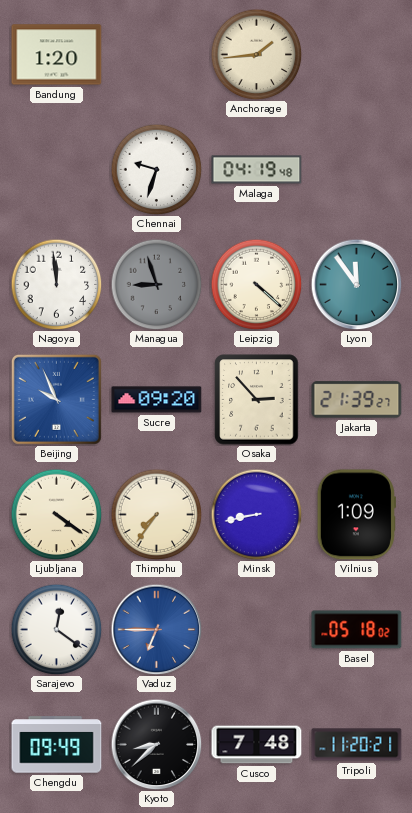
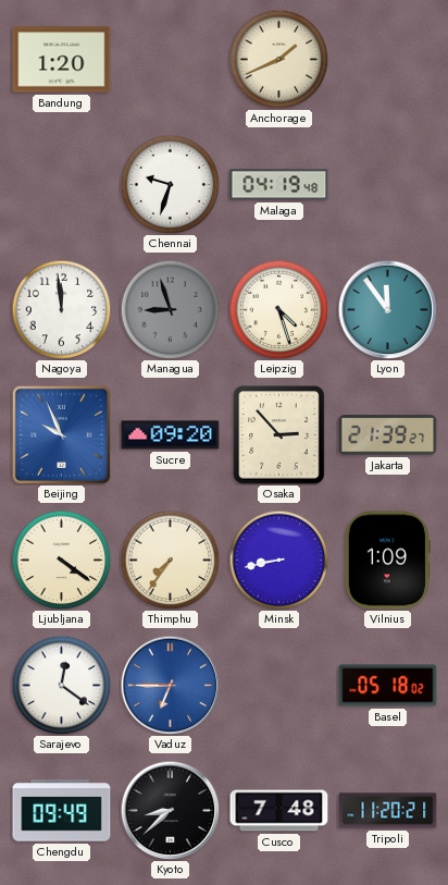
Anchorage: 1:44 -> 1:41 (278, 59)
Leipzig: 4:22 -> 4:27 (278, 309)
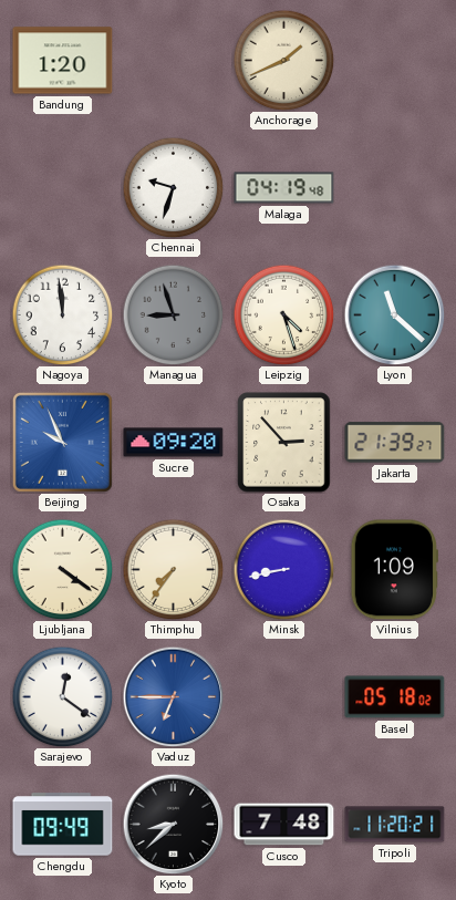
Lyon: 11:54 -> 11:22 (394, 314)
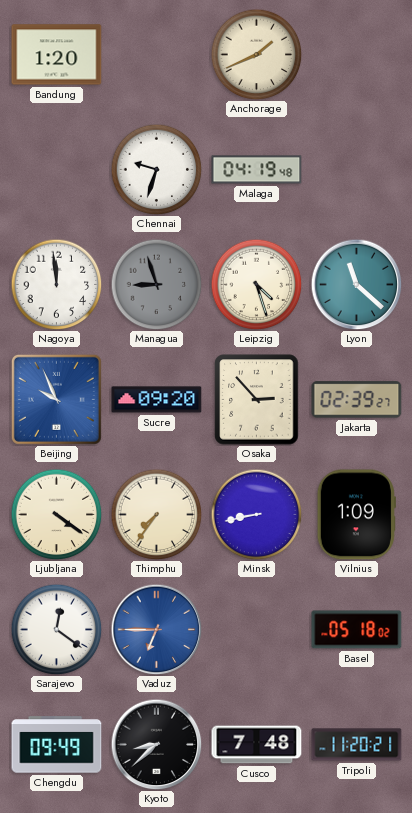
Jakarta: 21:39 -> 02:39 (357, 400)
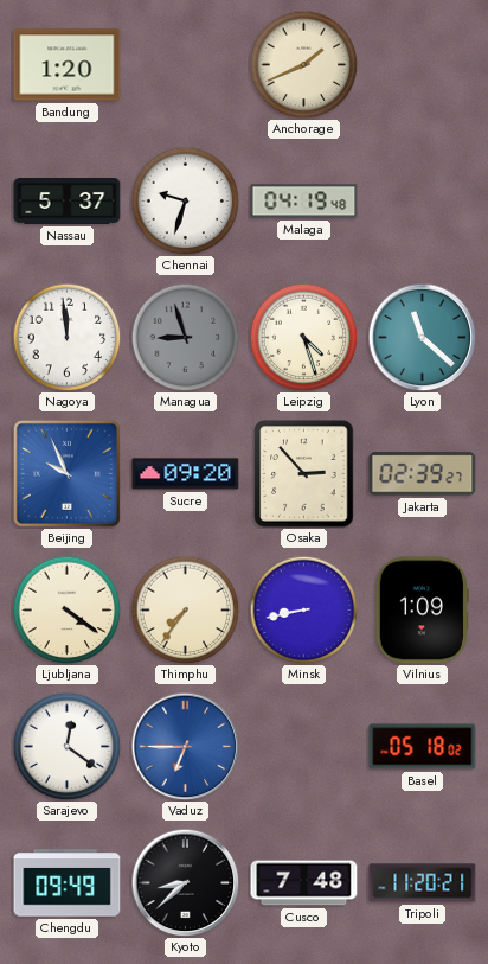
Nassau: none -> 5:37 (68, 202)
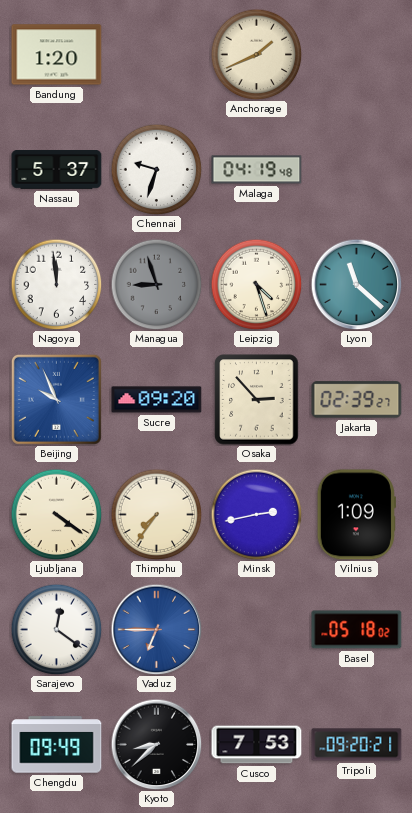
Minsk: 8:43 -> 2:43 (256, 514)
Cusco: 7:48 -> 7:53 (257, 745)
Tripoli: 11:20 -> 09:20 (357, 745)
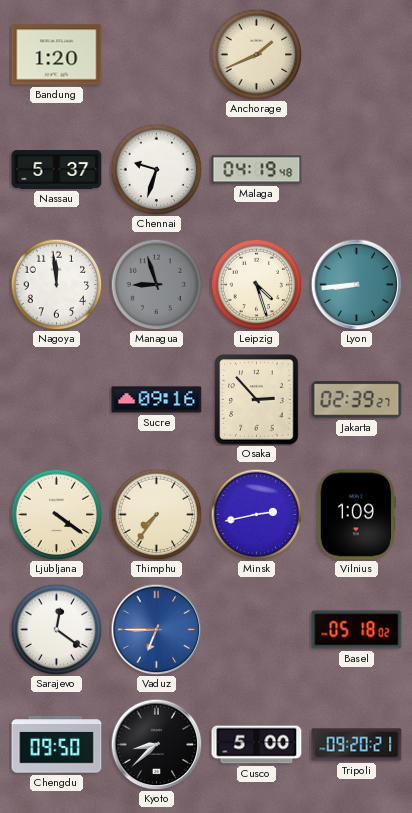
Lyon: 11:22 -> 8:44 (356, 284)
Beijing: 9:56 -> none (56, 399)
Sucre: 09:20 -> 09:16 (157, 400)
Chengdu: 09:49 -> 09:50 (57, 745)
Cusco: 7:53 -> 5:00 (257, 745)
